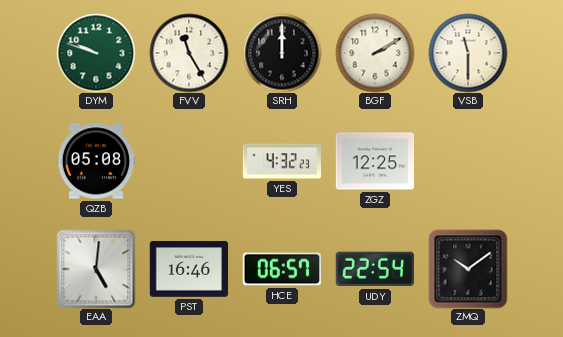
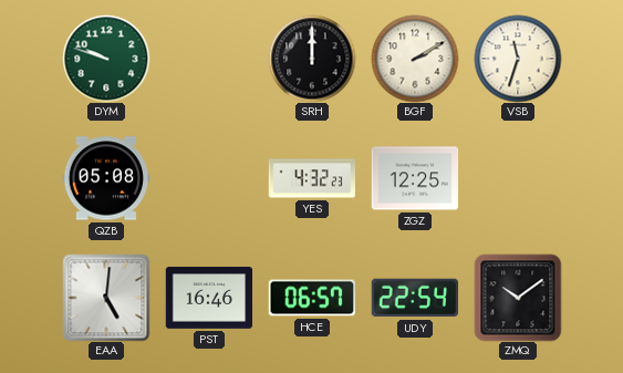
FVV: 11:25 -> none (189, 53)
VSB: 11:30 -> 11:33 (518, 59)
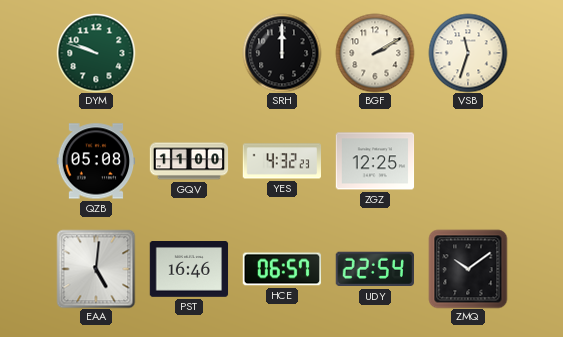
GQV: none -> 11:00 (189, 161)
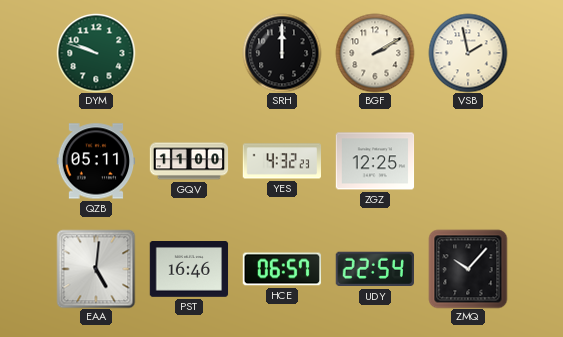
VSB: 11:33 -> 1:58 (468, 53)
QZB: 05:08 -> 05:11 (96, 161)
ZMQ: 10:09 -> 10:07 (468, 269)
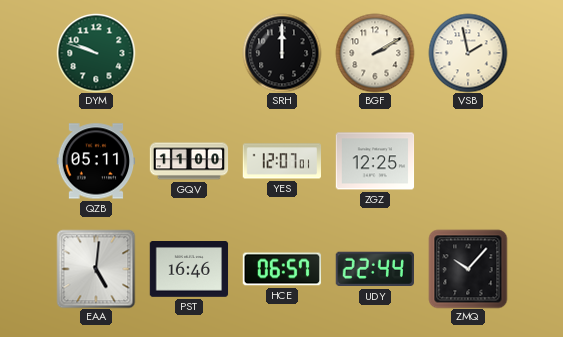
YES: 4:32 -> 12:07 (281, 161)
UDY: 22:54 -> 22:44 (374, 269)
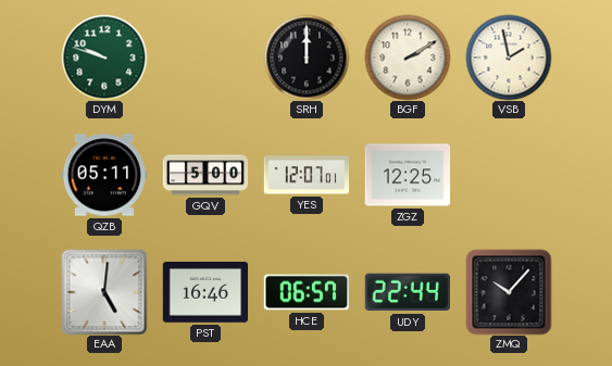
GQV: 11:00 -> 5:00 (205, 175)
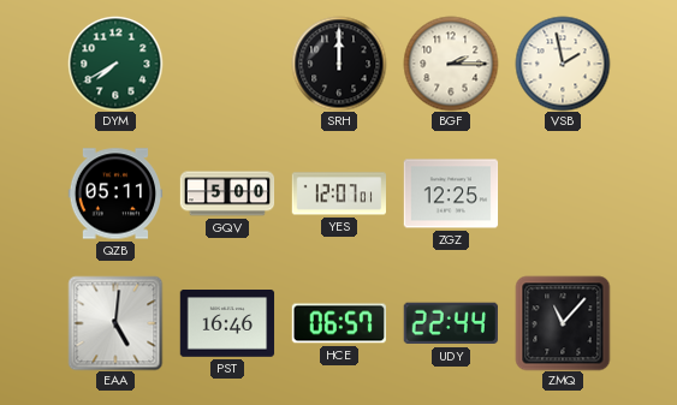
DYM: 9:48 -> 7:40 (115, 64)
BGF: 2:10 -> 2:15 (451, 64)
ZMQ: 10:07 -> 11:07 (563, 323)
